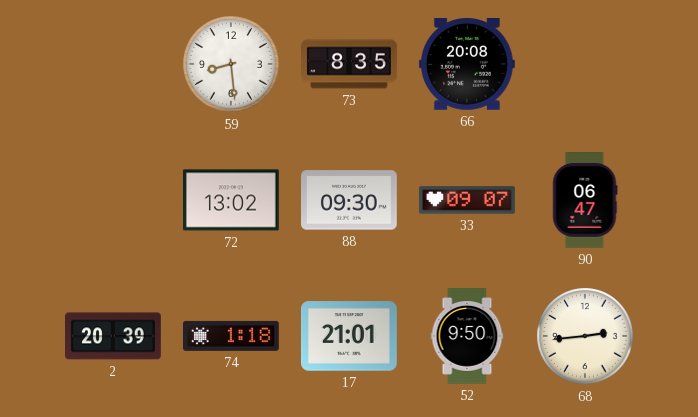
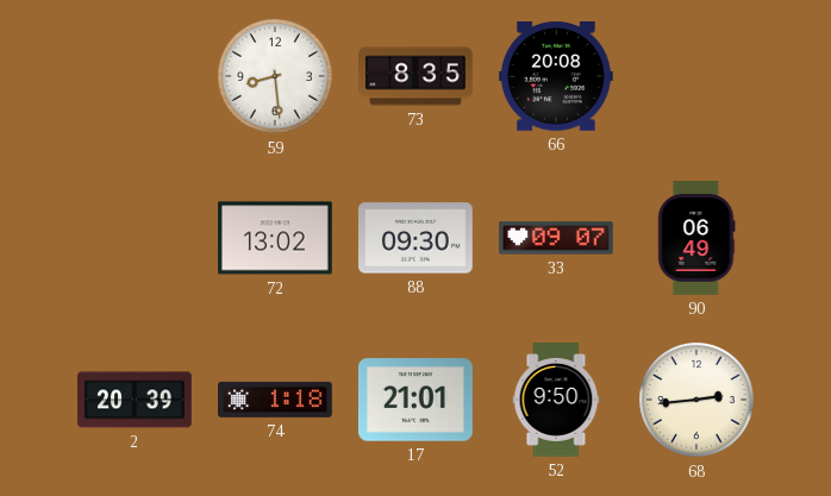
90: 06:47 -> 06:49 (696, 239)
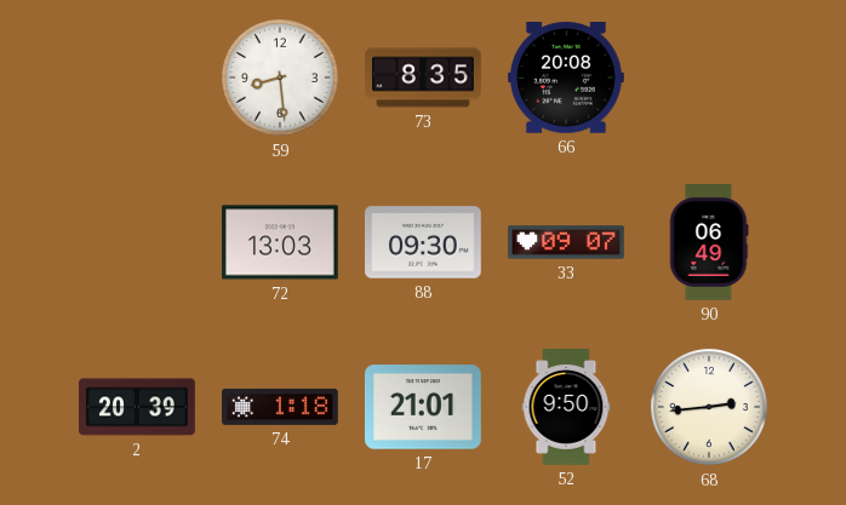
72: 13:02 -> 13:03 (281, 242)
